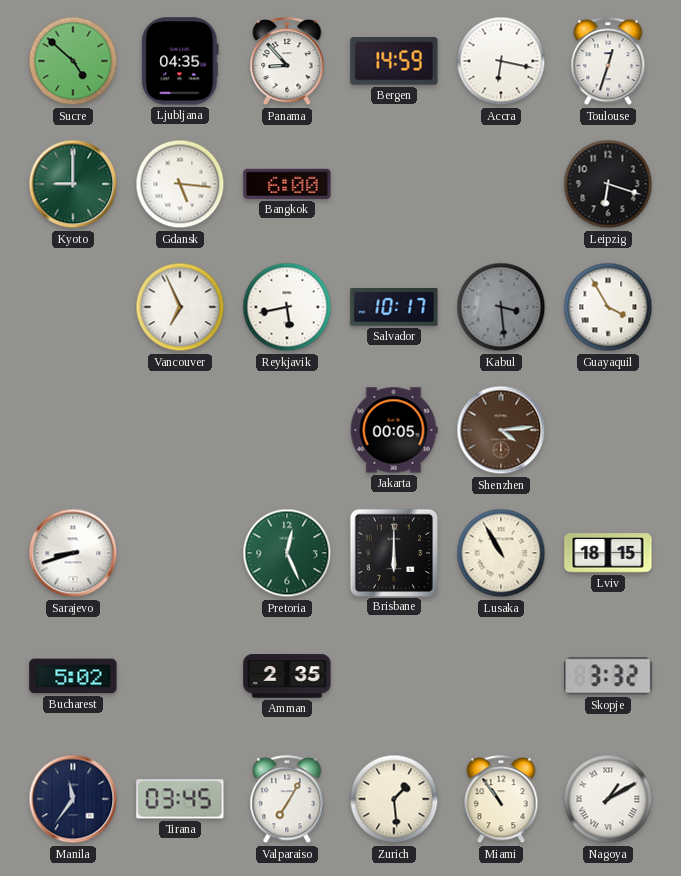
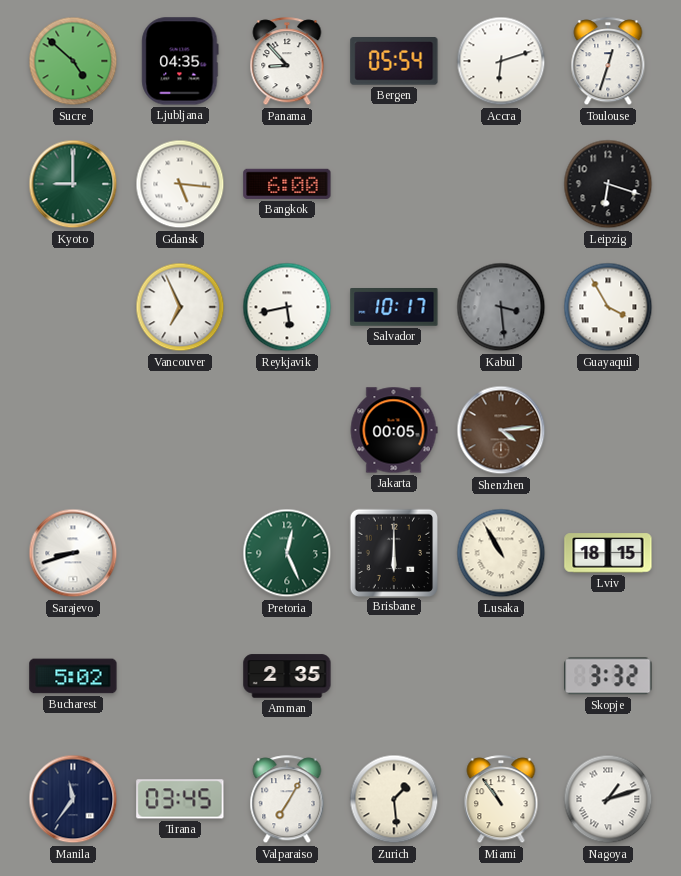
Bergen: 14:59 -> 05:54 (394, 62)
Accra: 6:17 -> 6:12 (501, 61)
Nagoya: 1:10 -> 1:12 (608, 799)
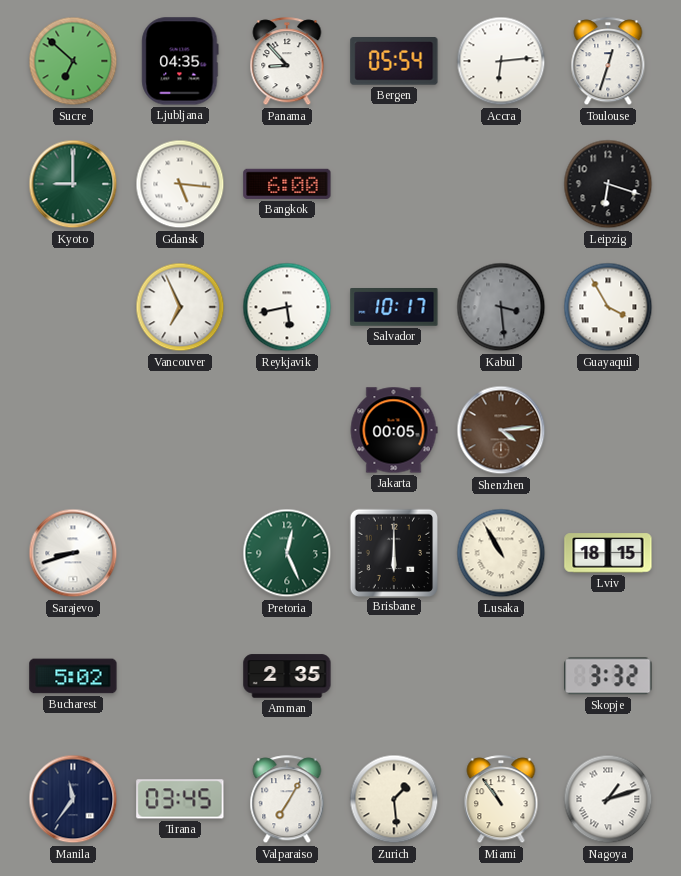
Sucre: 4:52 -> 6:52 (73, 61)
Accra: 6:12 -> 6:14 (501, 61)
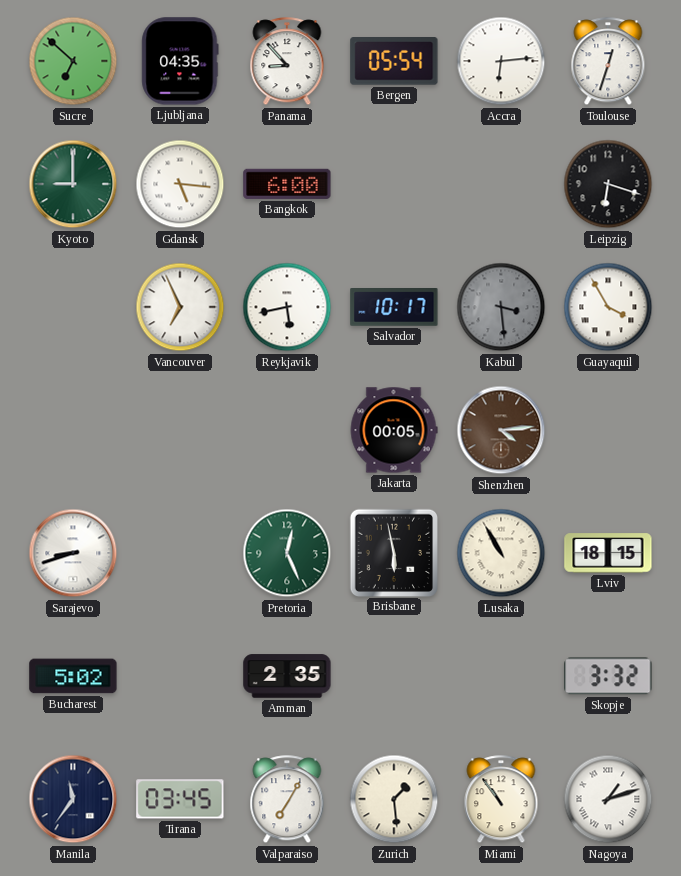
Brisbane: 6:00 -> 5:58 (393, 552)
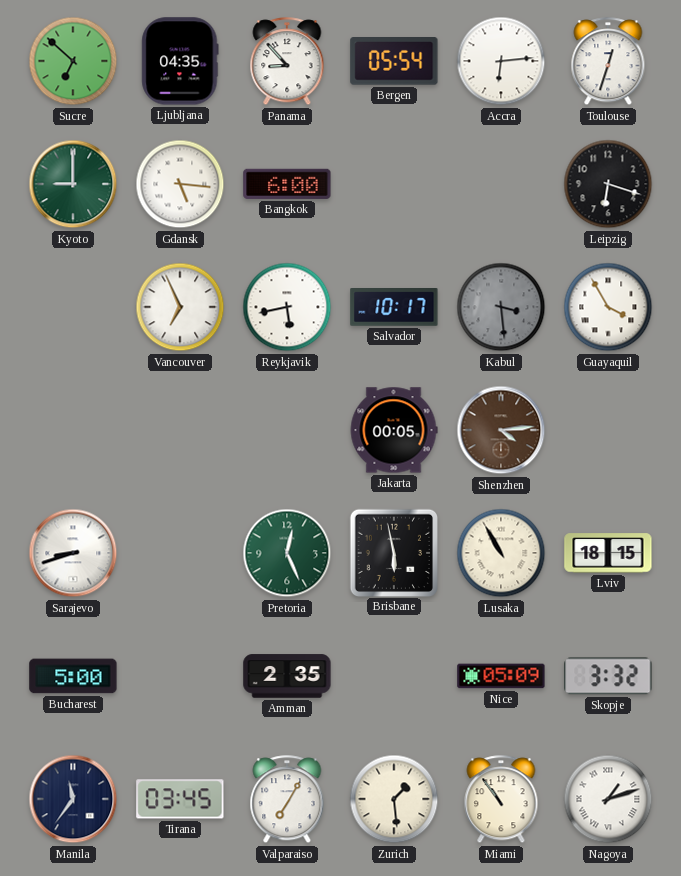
Bucharest: 5:02 -> 5:00 (73, 676)
Nice: none -> 05:09 (501, 676)
